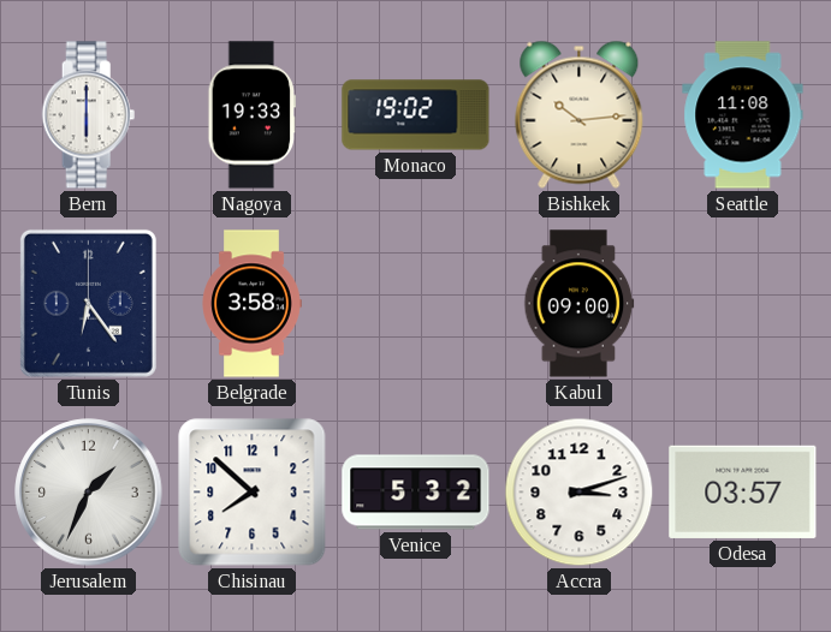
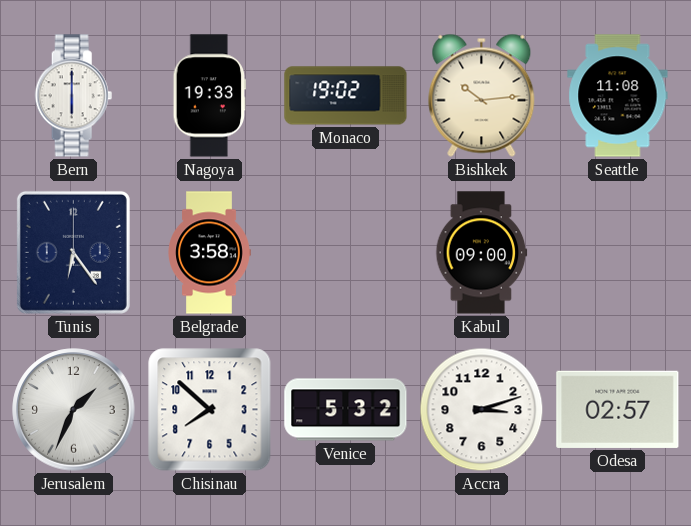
Odesa: 03:57 -> 02:57 (618, 409)
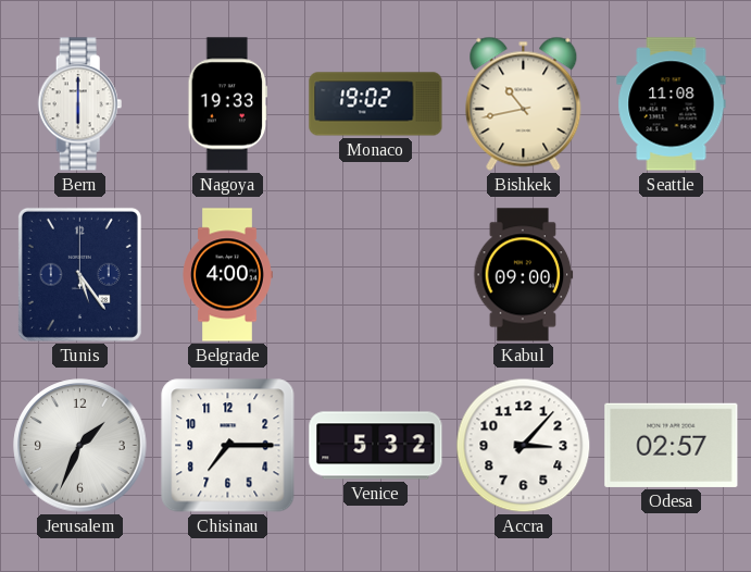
Bishkek: 10:14 -> 10:43 (524, 103)
Tunis: 6:24 -> 5:24 (79, 274)
Belgrade: 3:58 -> 4:00 (227, 275)
Chisinau: 7:52 -> 7:15 (228, 446)
Accra: 3:12 -> 3:07 (524, 446)
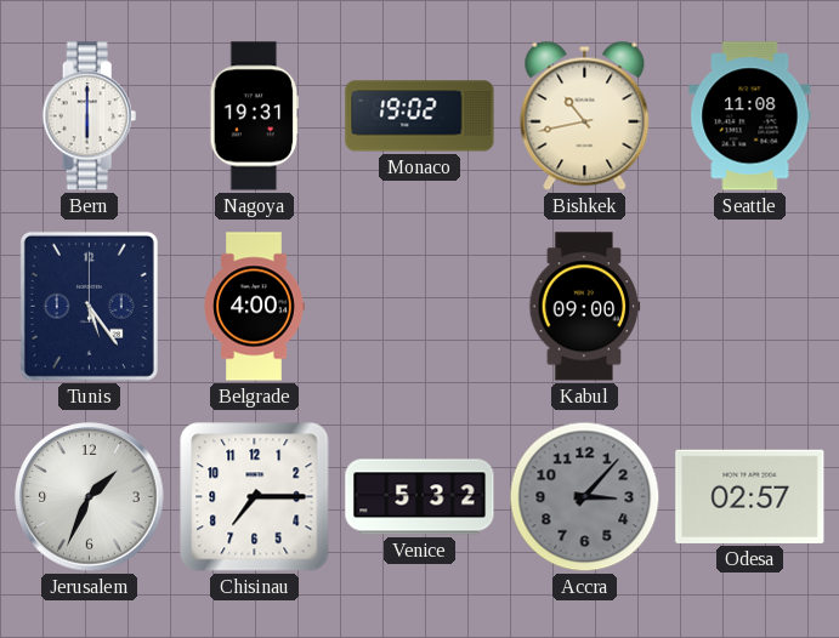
Nagoya: 19:33 -> 19:31 (255, 116)
Accra dial: white -> grey (585, 497)
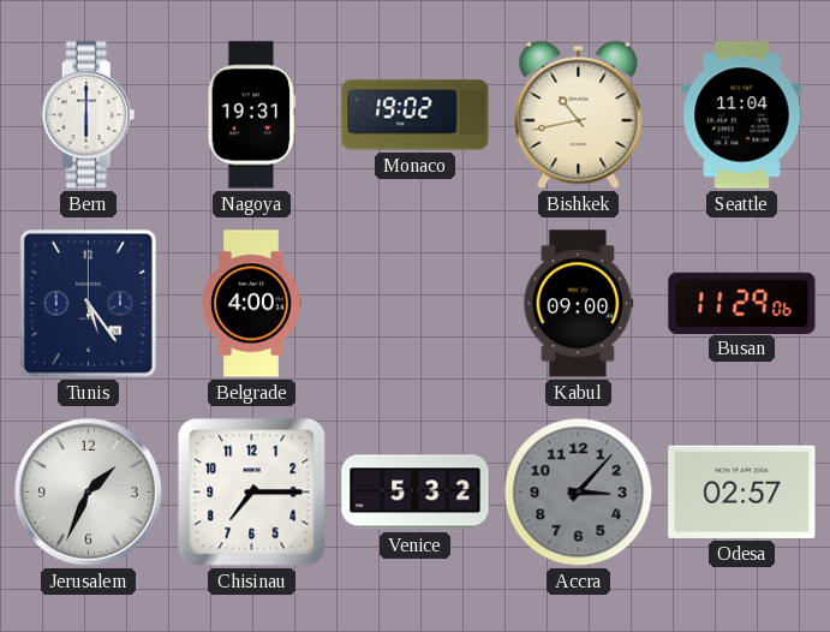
Seattle: 11:08 -> 11:04 (742, 115)
Busan: none -> 11:29 (742, 303)
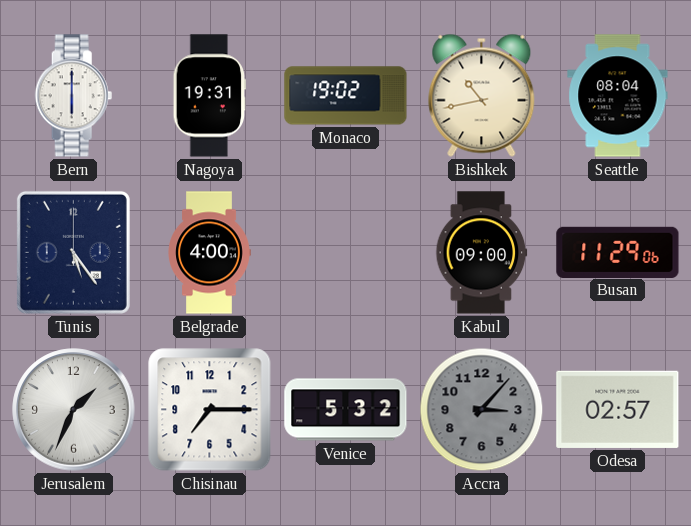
Seattle: 11:04 -> 08:04 (618, 96)
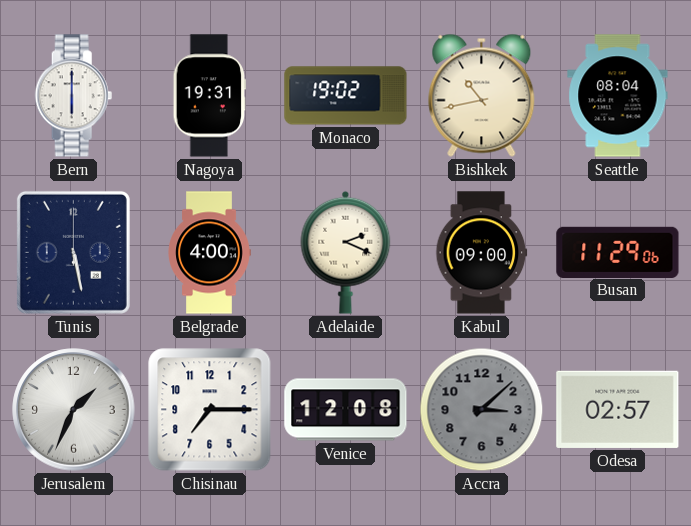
Tunis: 5:24 -> 5:28 (73, 252)
Adelaide: none -> 2:19 (346, 252)
Venice: 5:32 -> 12:08 (346, 410)
Accra: 3:07 -> 3:08 (482, 410)
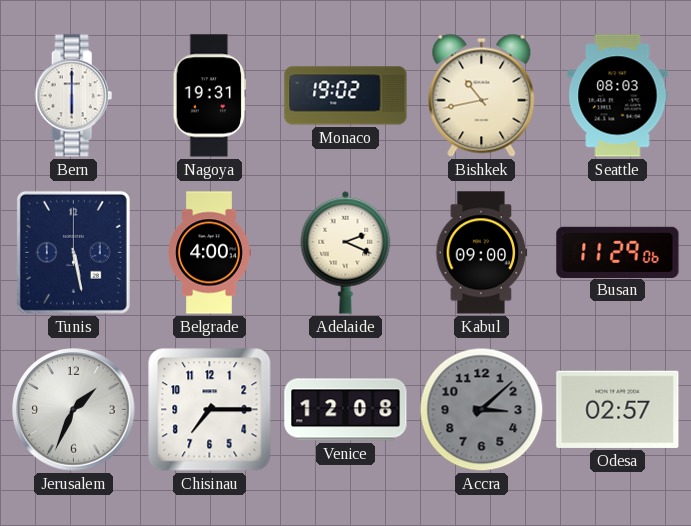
Seattle: 08:04 -> 08:03 (618, 96)
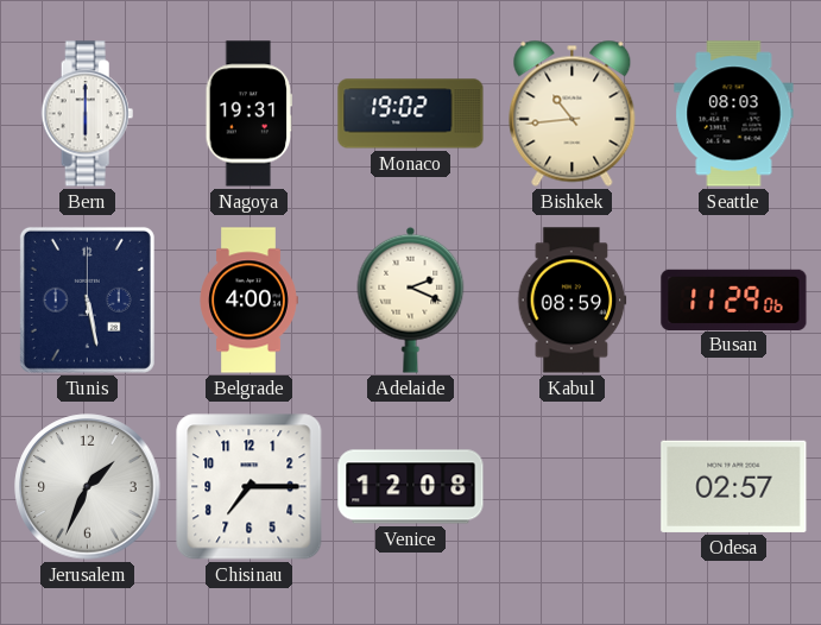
Bishkek: 10:43 -> 10:44 (573, 113)
Kabul: 09:00 -> 08:59 (573, 301)
Accra: 3:08 -> none (482, 410)
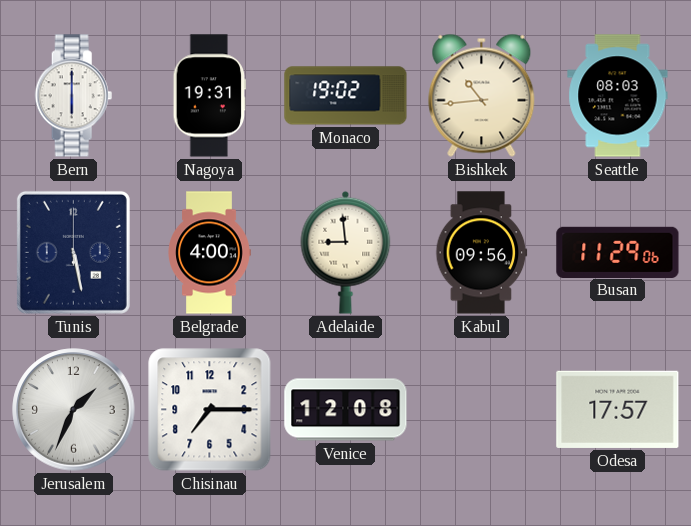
Adelaide: 2:19 -> 8:59 (346, 252)
Kabul: 08:59 -> 09:56 (482, 253)
Odesa: 02:57 -> 17:57 (618, 409)
